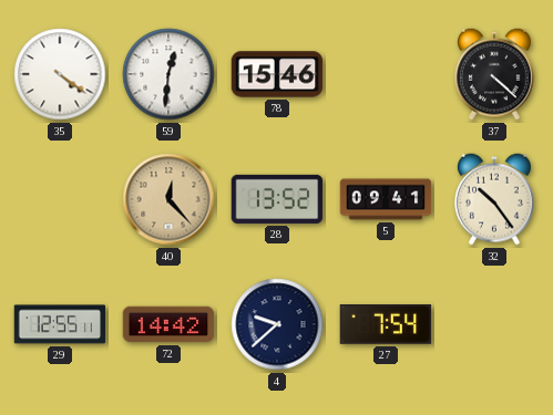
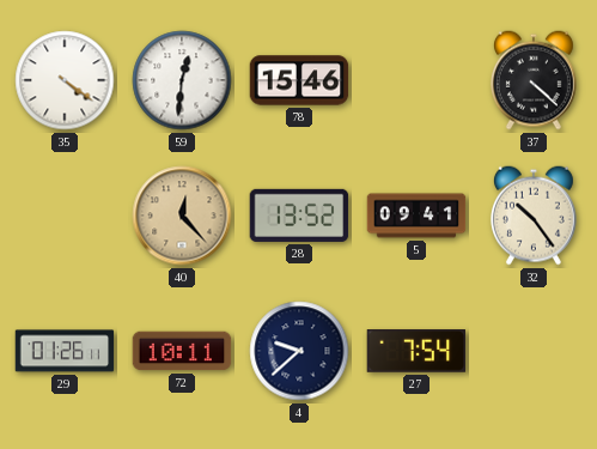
29: 12:55 -> 01:26 (65, 351)
72: 14:42 -> 10:11 (182, 351)
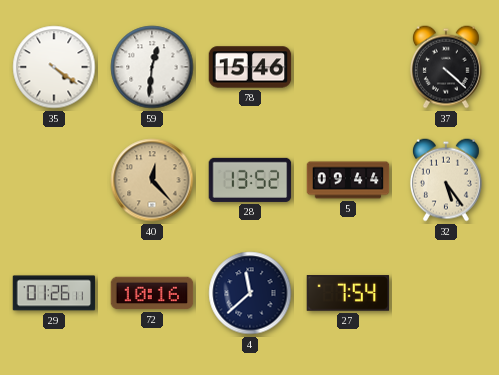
5: 09:41 -> 09:44 (348, 180)
32: 10:24 -> 5:24 (446, 180)
72: 10:11 -> 10:16 (152, 293)
4: 9:38 -> 11:38 (250, 293)
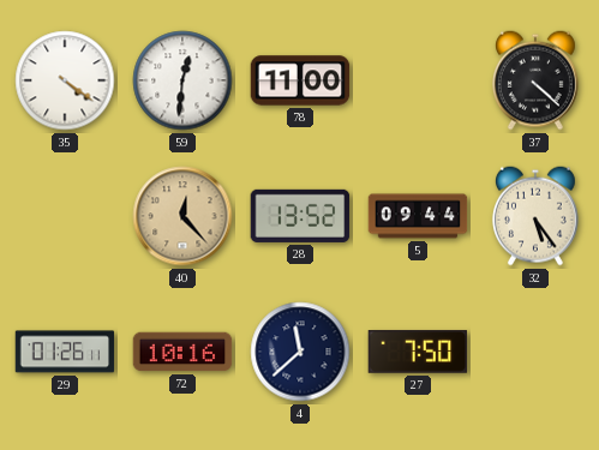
78: 15:46 -> 11:00 (300, 80)
27: 7:54 -> 7:50 (418, 352)
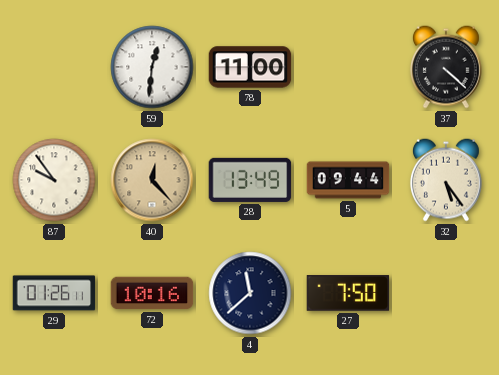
35: 4:21 -> none (65, 80)
87: none -> 9:54 (54, 180)
28: 13:52 -> 13:49 (250, 180)
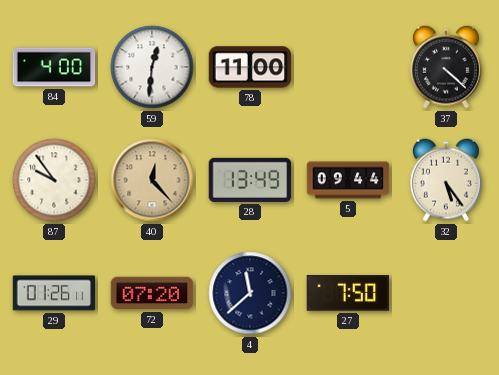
84: none -> 4:00 (54, 67)
72: 10:16 -> 07:20 (152, 293)
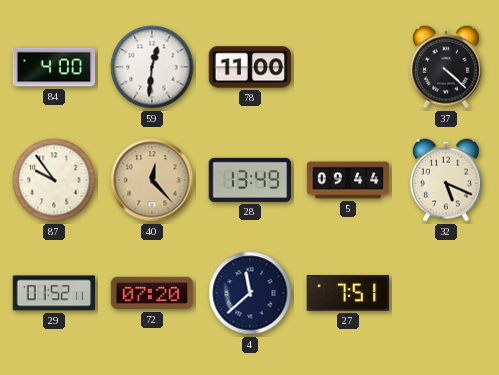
32: 5:24 -> 5:19 (446, 180)
29: 01:26 -> 01:52 (54, 293)
27: 7:50 -> 7:51 (348, 293)
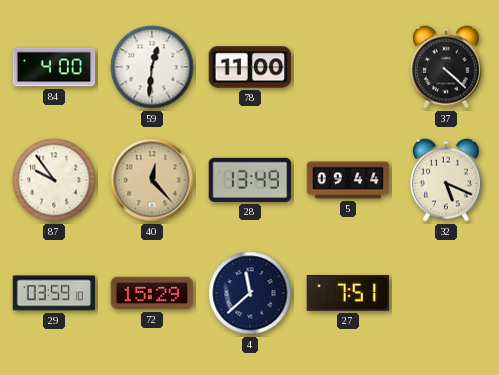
29: 01:52 -> 03:59 (54, 293)
72: 07:20 -> 15:29 (152, 293)
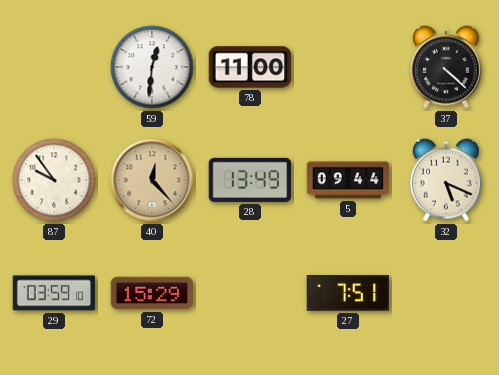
84: 4:00 -> none (54, 67)
4: 11:38 -> none (250, 293)
